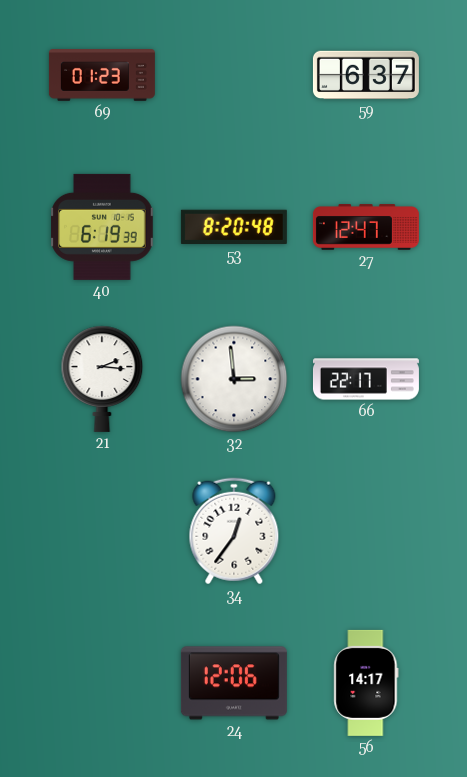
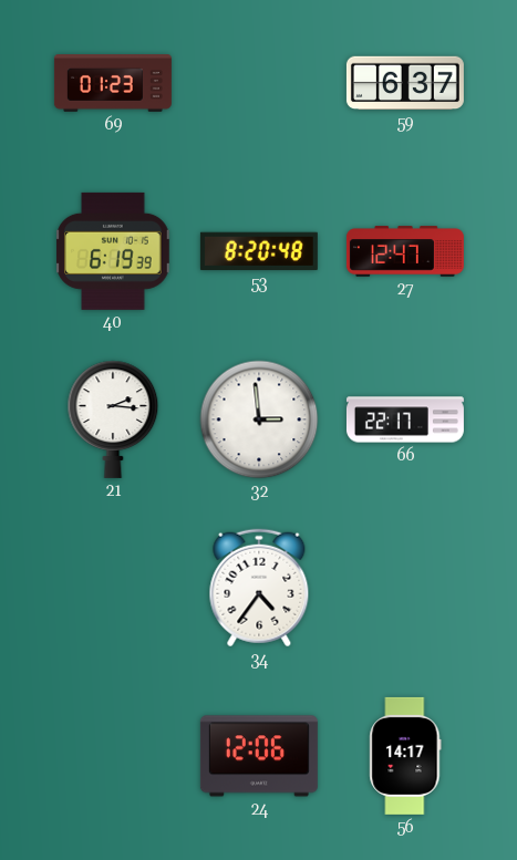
34: 12:36 -> 4:36 (259, 588)
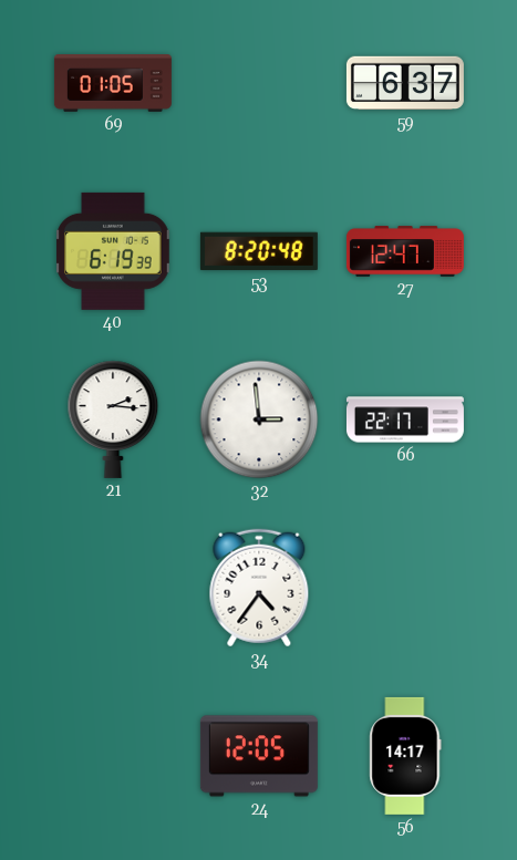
69: 01:23 -> 01:05 (113, 84)
24: 12:06 -> 12:05 (259, 756)
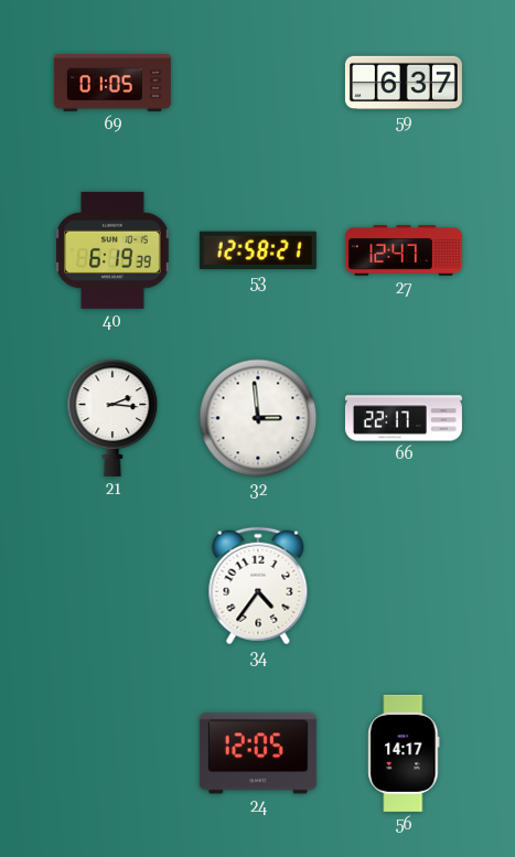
53: 8:20 -> 12:58 (258, 250)
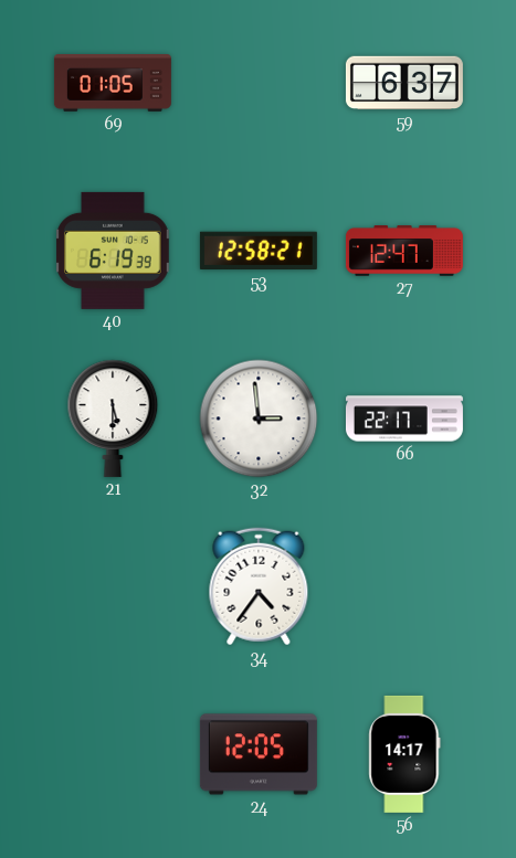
21: 2:16 -> 5:30 (113, 419)
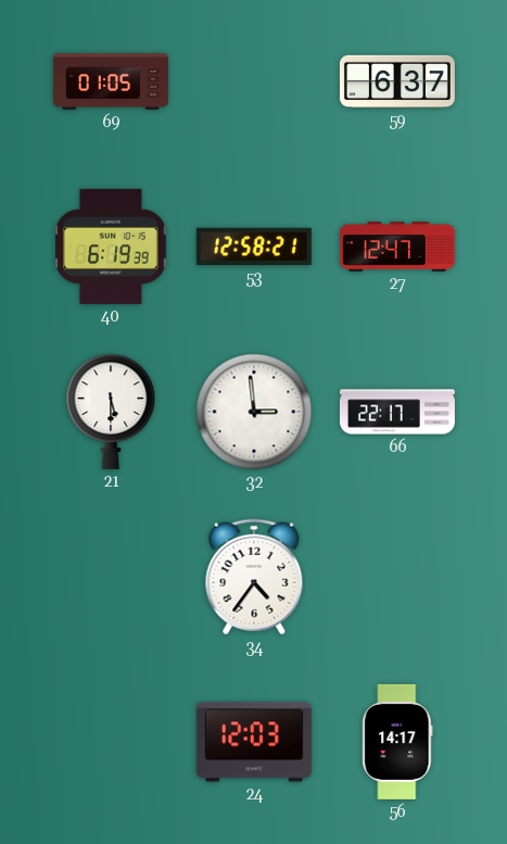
24: 12:05 -> 12:03 (254, 742)
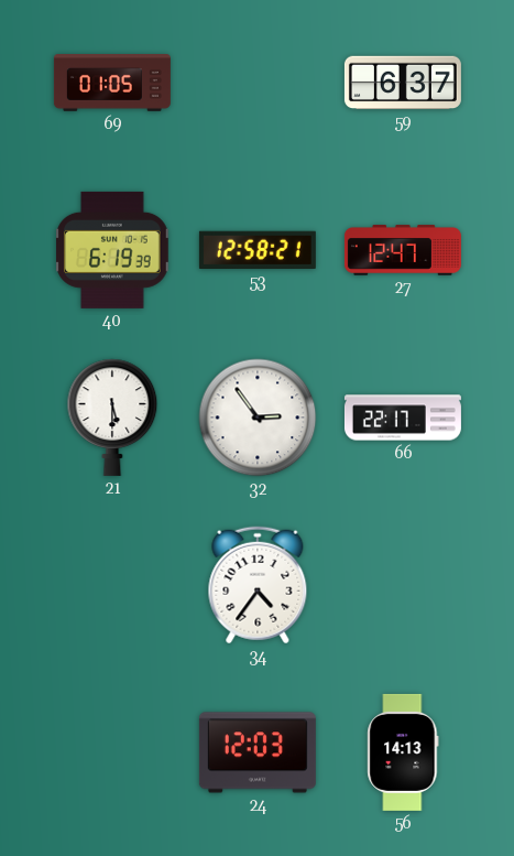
32: 2:59 -> 2:54 (258, 418)
56: 14:17 -> 14:13 (403, 752)
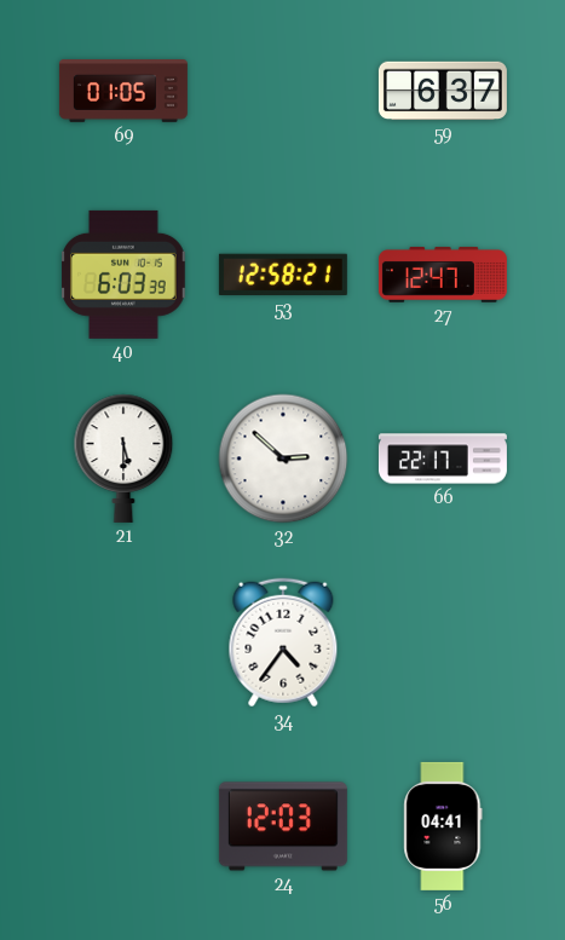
40: 6:19 -> 6:03 (123, 275)
32: 2:54 -> 2:52 (283, 459)
56: 14:13 -> 04:41 (443, 826)
